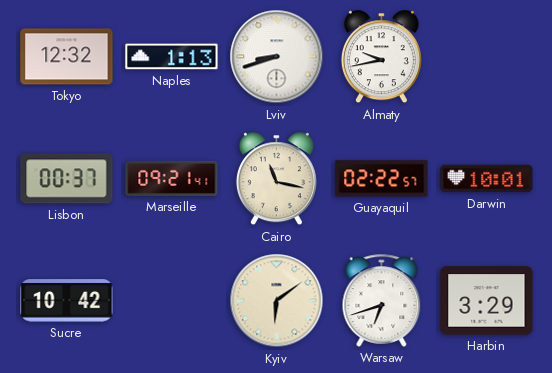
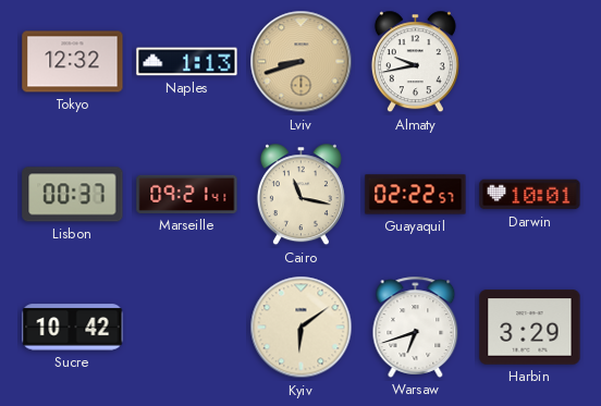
Lviv dial: white -> champagne (302, 62)
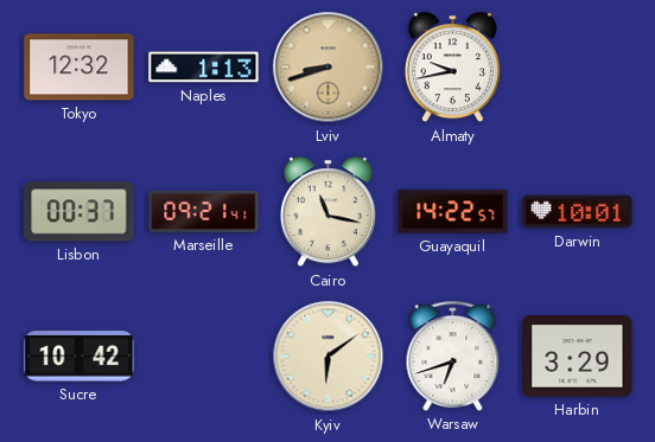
Guayaquil: 02:22 -> 14:22 (453, 212)
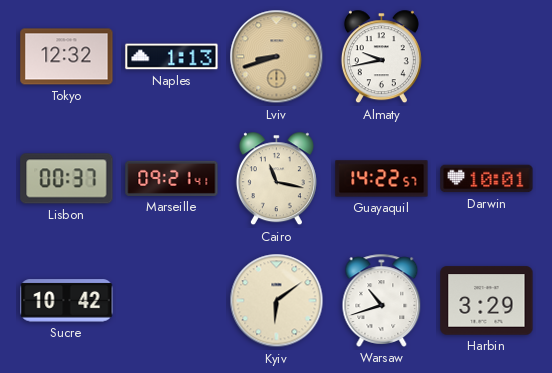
Warsaw: 6:42 -> 10:42 (382, 300)
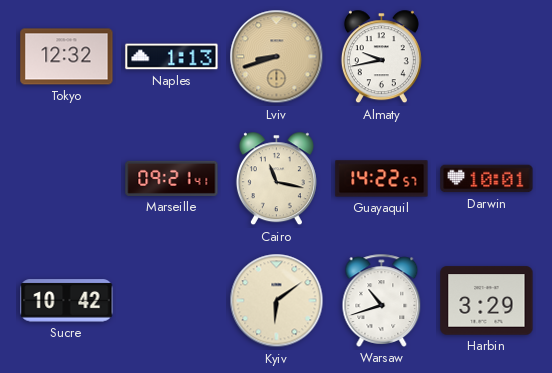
Lisbon: 00:37 -> none (67, 179)
